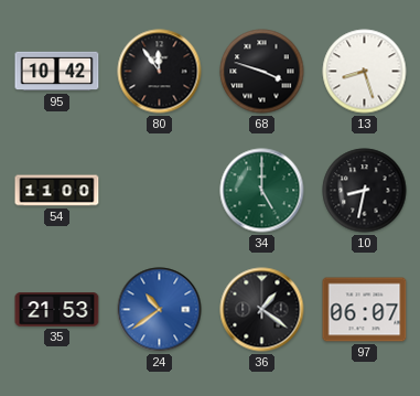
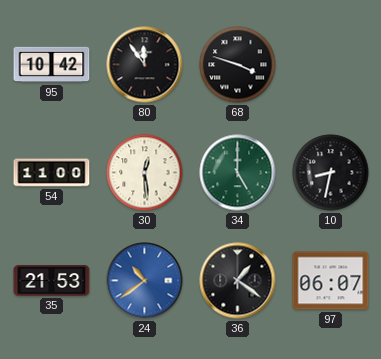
13: 8:27 -> none (365, 72)
30: none -> 12:29 (145, 173)
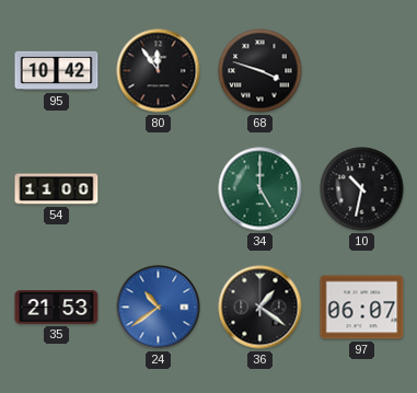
30: 12:29 -> none (145, 173)
10: 8:32 -> 10:32 (362, 189)
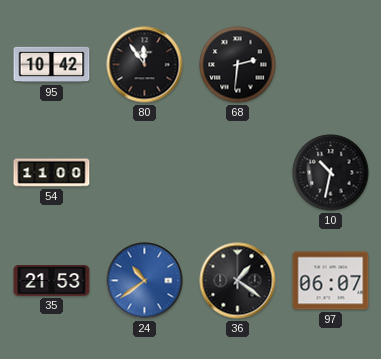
68: 3:48 -> 2:31 (238, 65)
34: 5:00 -> none (260, 189)
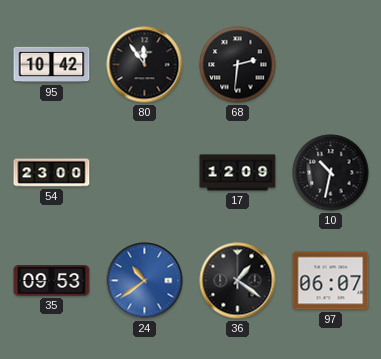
54: 11:00 -> 23:00 (52, 173)
17: none -> 12:09 (238, 173)
35: 21:53 -> 09:53 (52, 281)
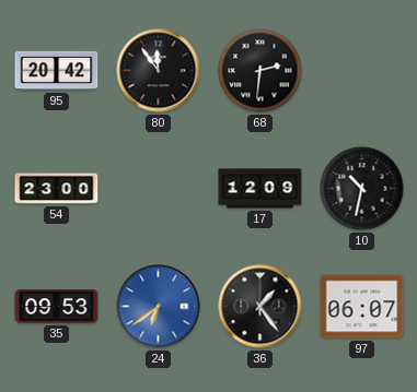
95: 10:42 -> 20:42 (57, 71)
24: 10:39 -> 6:39 (159, 307)
36: 1:21 -> 1:24 (260, 307)
